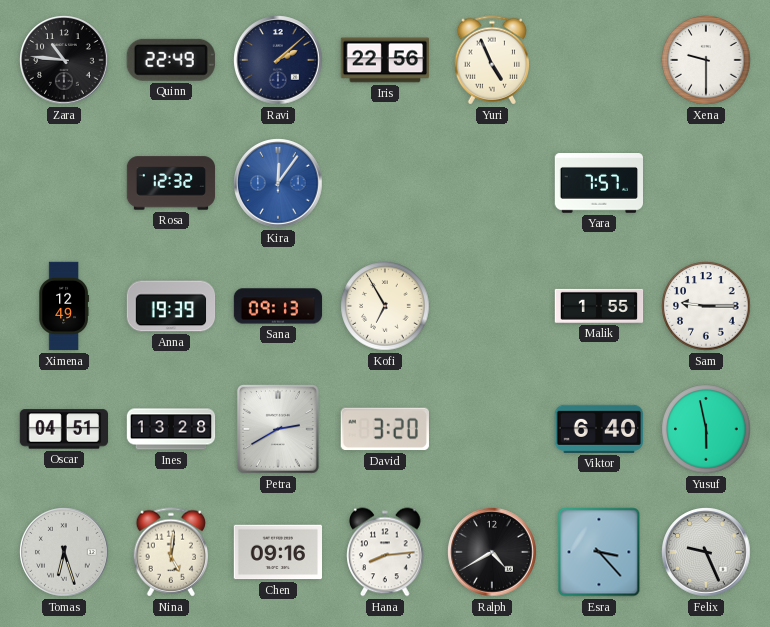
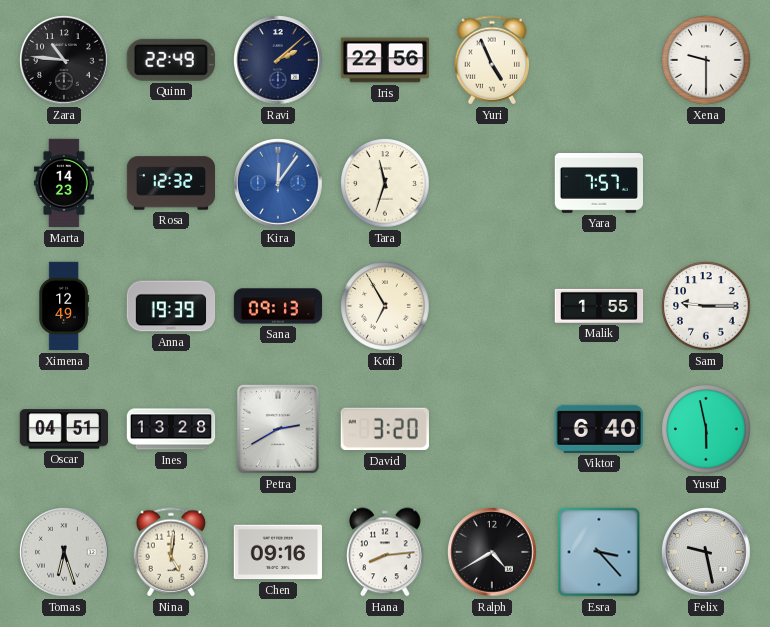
Marta: none -> 14:23 (64, 183)
Tara: none -> 11:33 (385, 183)
Felix: 9:26 -> 9:28 (706, 552)
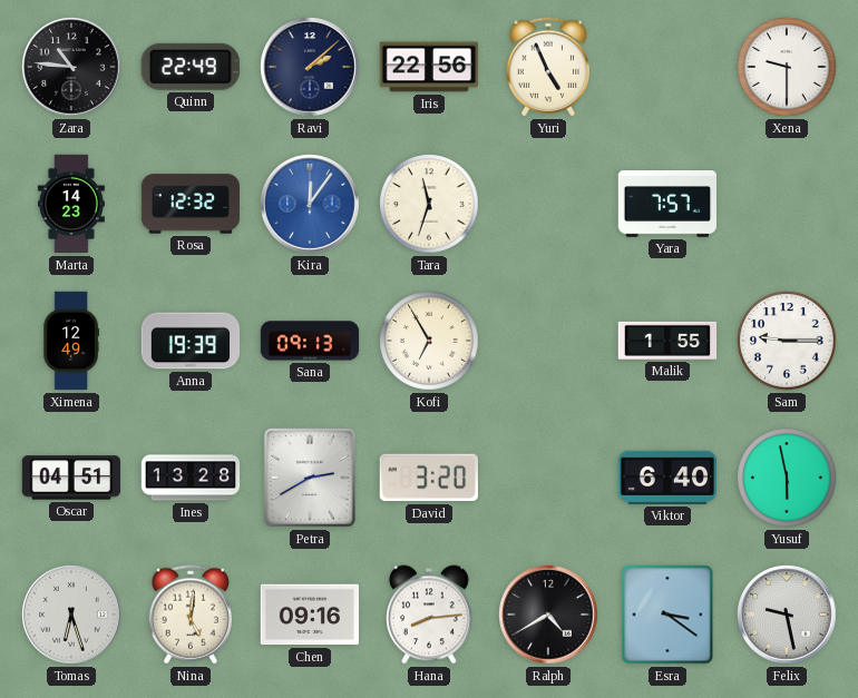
Esra: 3:23 -> 3:21 (667, 615)
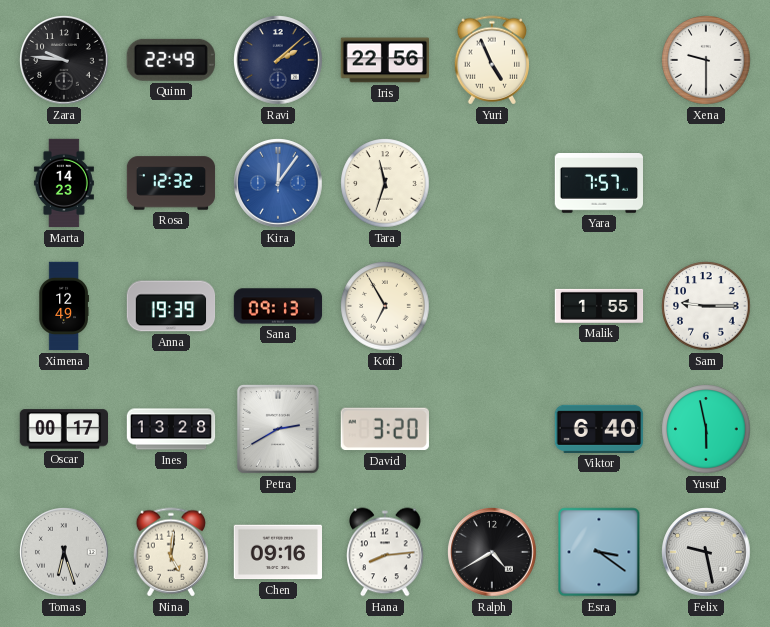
Zara: 10:46 -> 9:46 (64, 60)
Oscar: 04:51 -> 00:17 (63, 429)
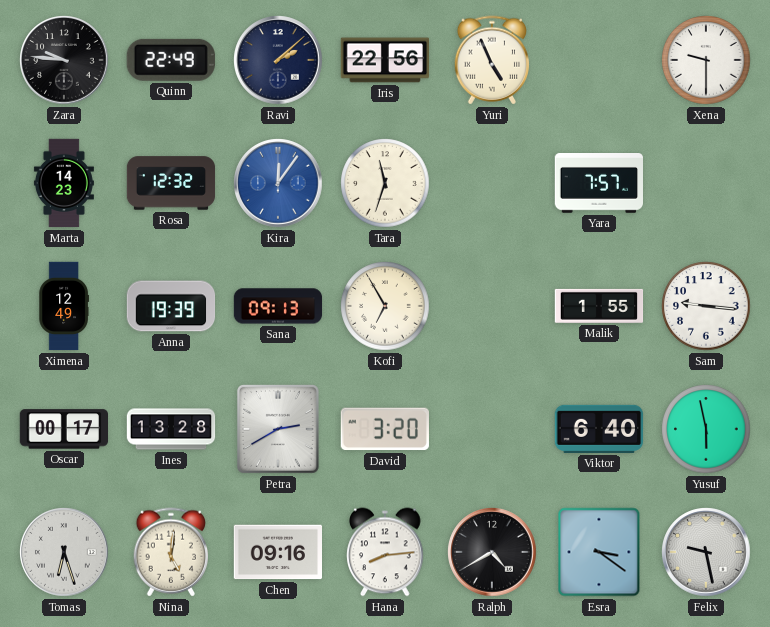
Sam: 9:15 -> 9:16 (706, 306)
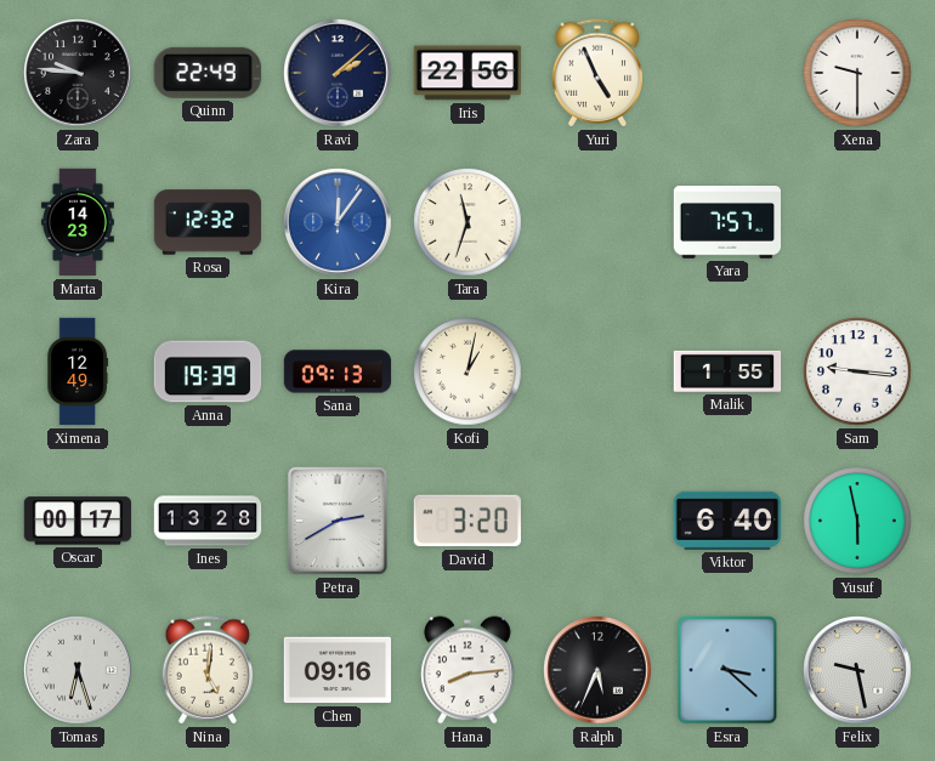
Kofi: 6:55 -> 1:02 (467, 371)
Ralph: 4:40 -> 5:34 (597, 670)
Esra: 3:21 -> 3:22 (727, 670)
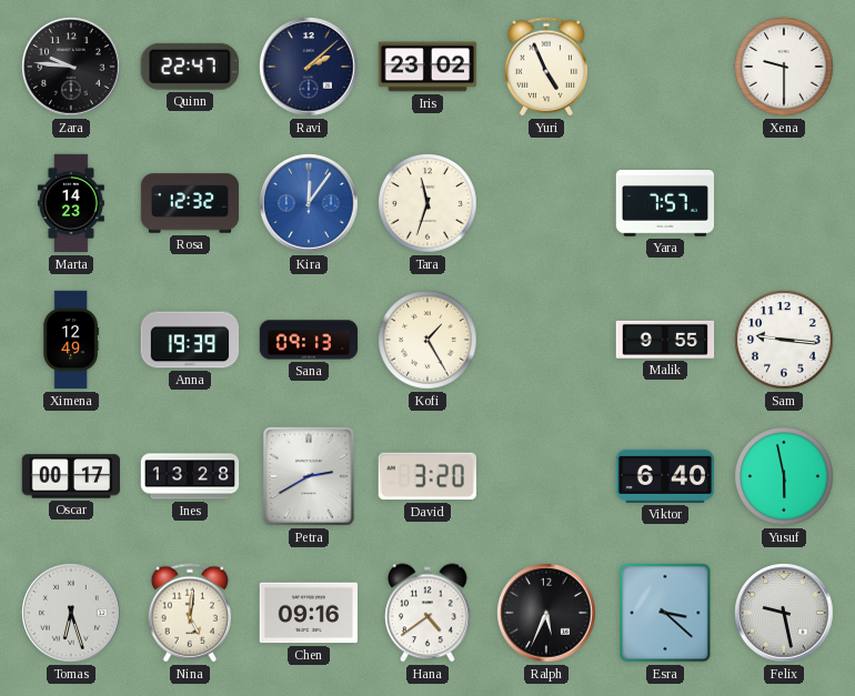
Quinn: 22:49 -> 22:47 (190, 67)
Iris: 22:56 -> 23:02 (428, 67)
Kofi: 1:02 -> 1:25 (428, 340)
Malik: 1:55 -> 9:55 (665, 340)
Hana: 8:14 -> 4:39 (428, 613)
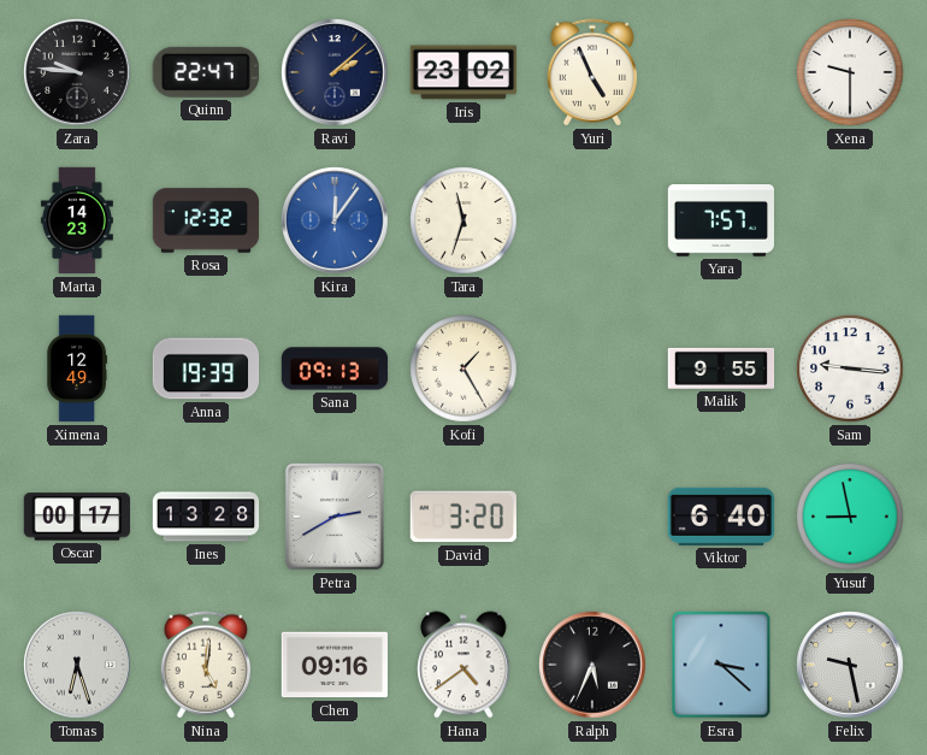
Yusuf: 5:58 -> 8:58 (850, 517)
